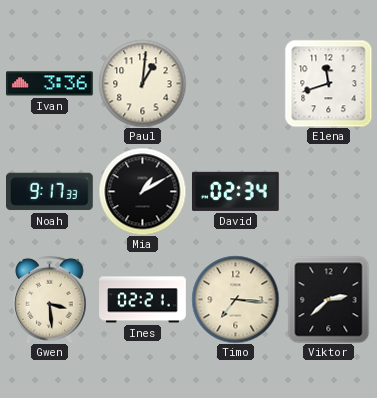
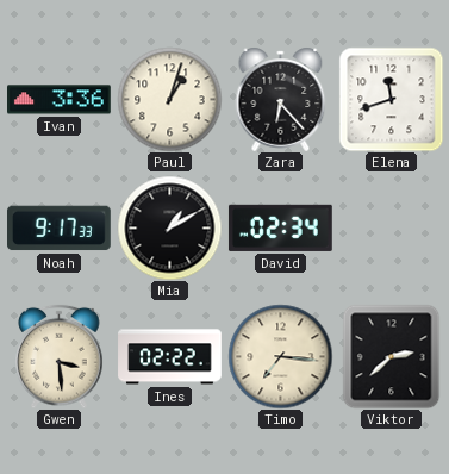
Paul: 1:01 -> 1:03 (169, 99)
Zara: none -> 6:23 (281, 99)
Ines: 02:21 -> 02:22 (170, 357)
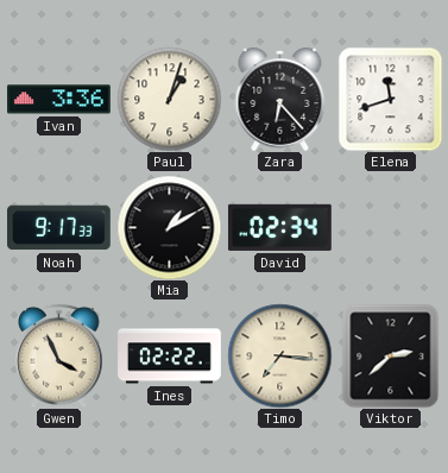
Gwen: 3:29 -> 3:56 (59, 355)
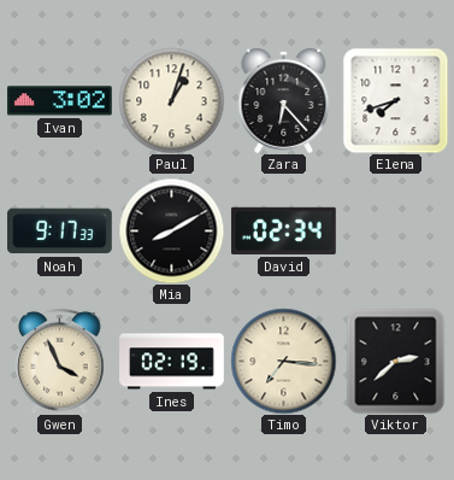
Ivan: 3:36 -> 3:02 (60, 101)
Elena: 11:42 -> 7:42 (395, 100)
Mia: 1:10 -> 8:10 (171, 230)
Ines: 02:22 -> 02:19 (172, 362)
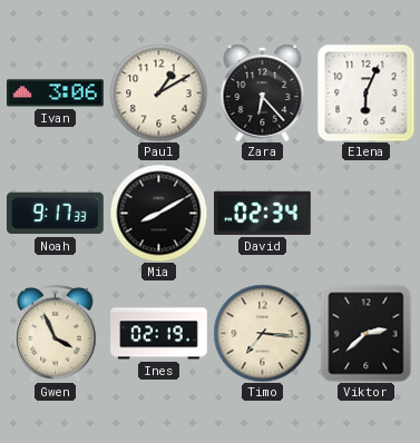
Ivan: 3:02 -> 3:06 (56, 93)
Paul: 1:03 -> 1:10 (158, 92)
Elena: 7:42 -> 6:04 (365, 92)
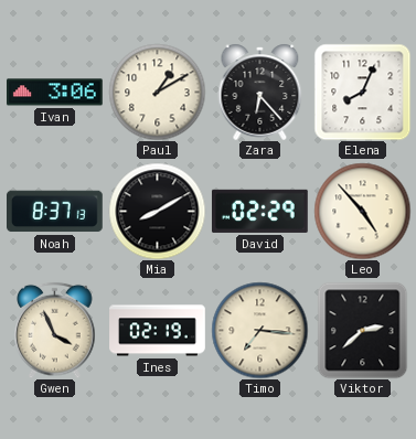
Elena: 6:04 -> 8:04 (362, 92)
Noah: 9:17 -> 8:37 (55, 212)
David: 02:34 -> 02:29 (259, 211)
Leo: none -> 4:53 (362, 211)
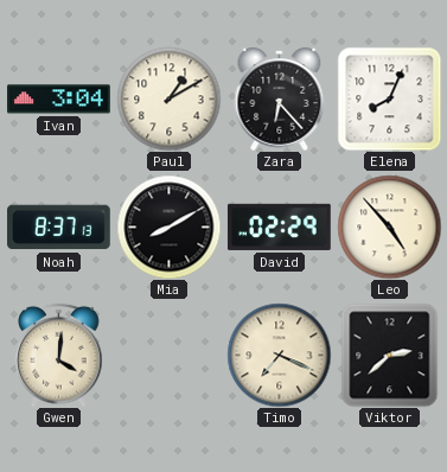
Ivan: 3:06 -> 3:04 (59, 100)
Gwen: 3:56 -> 4:01 (59, 355)
Ines: 02:19 -> none (158, 331)
Timo: 7:16 -> 7:19 (279, 355)
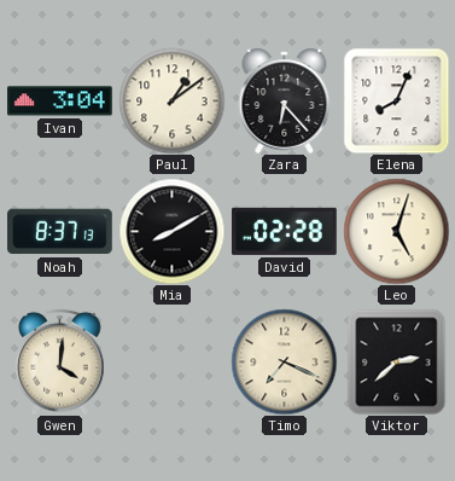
Paul: 1:10 -> 1:09 (171, 100)
David: 02:29 -> 02:28 (284, 231)
Leo: 4:53 -> 5:03 (396, 231)
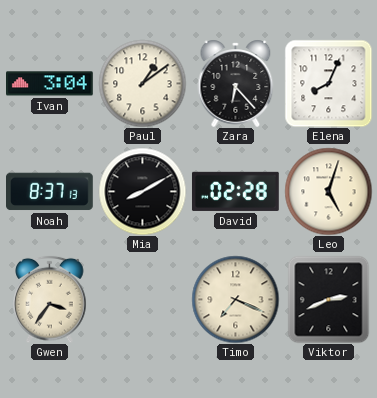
Gwen: 4:01 -> 3:36 (50, 299)
Viktor: 2:38 -> 2:41 (329, 299)
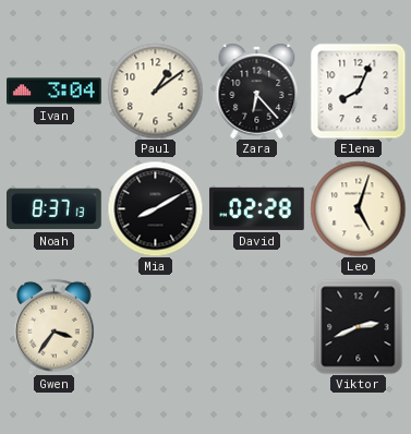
Timo: 7:19 -> none (235, 299)
